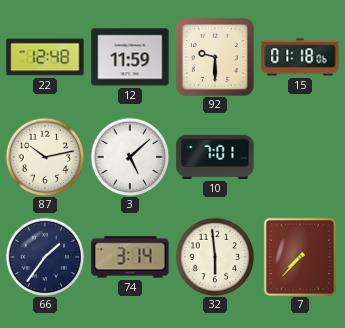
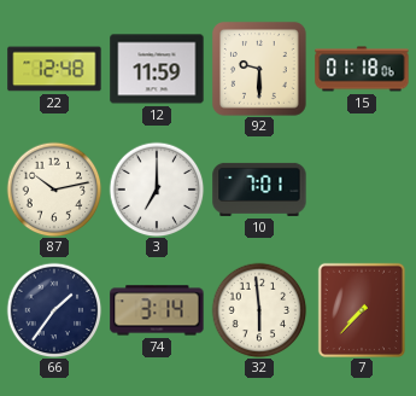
3: 5:08 -> 7:00 (157, 190)
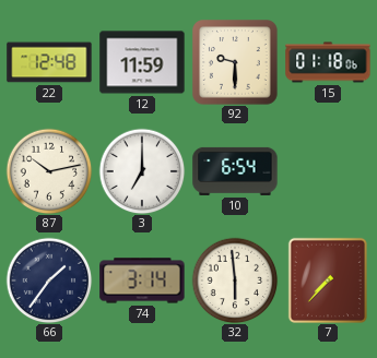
10: 7:01 -> 6:54 (235, 171)
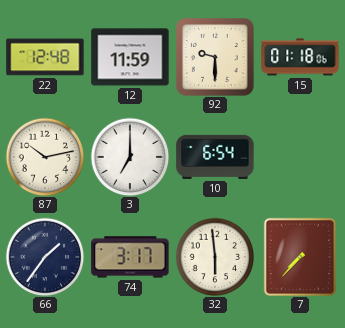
74: 3:14 -> 3:17 (130, 257)
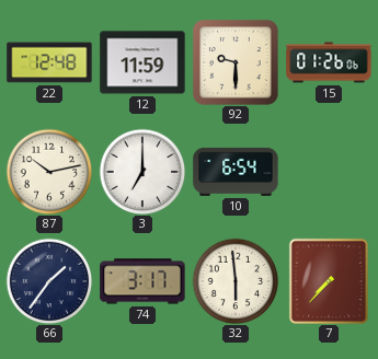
15: 01:18 -> 01:26 (329, 62)
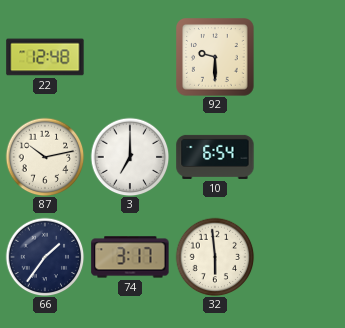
12: 11:59 -> none (142, 62)
15: 01:26 -> none (329, 62)
7: 7:37 -> none (329, 281)
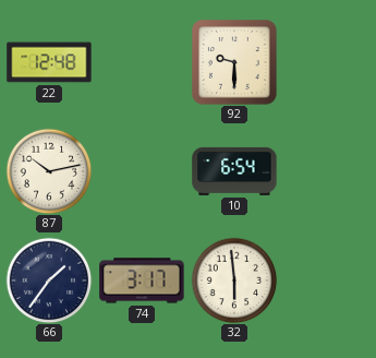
3: 7:00 -> none (130, 157)
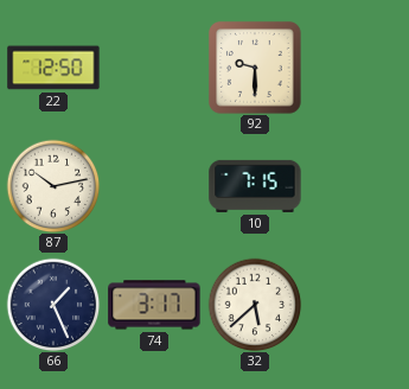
22: 12:48 -> 12:50 (53, 68)
10: 6:54 -> 7:15 (255, 186)
66: 1:36 -> 1:26 (53, 305)
32: 5:59 -> 5:38 (255, 305)
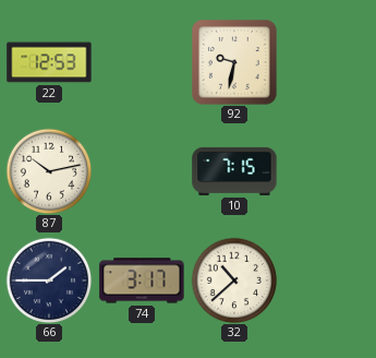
22: 12:50 -> 12:53 (49, 62)
92: 9:30 -> 9:32 (234, 62)
66: 1:26 -> 1:45 (49, 281)
32: 5:38 -> 10:38 (234, 281)
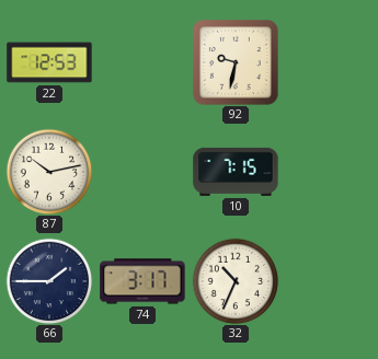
32: 10:38 -> 10:34 (236, 281)
